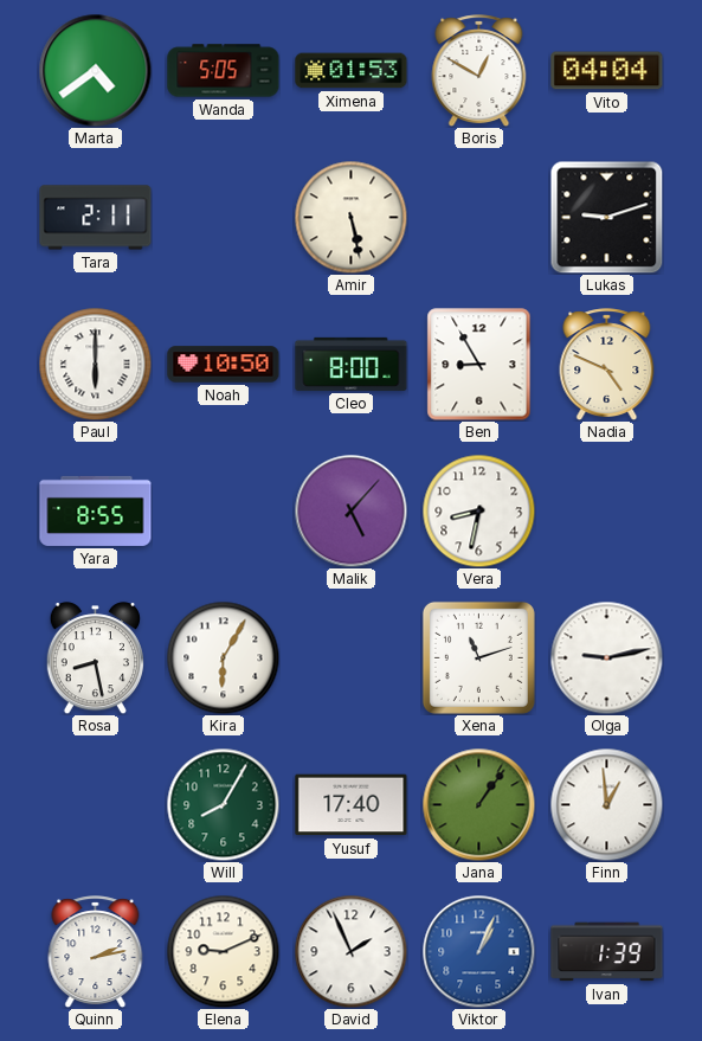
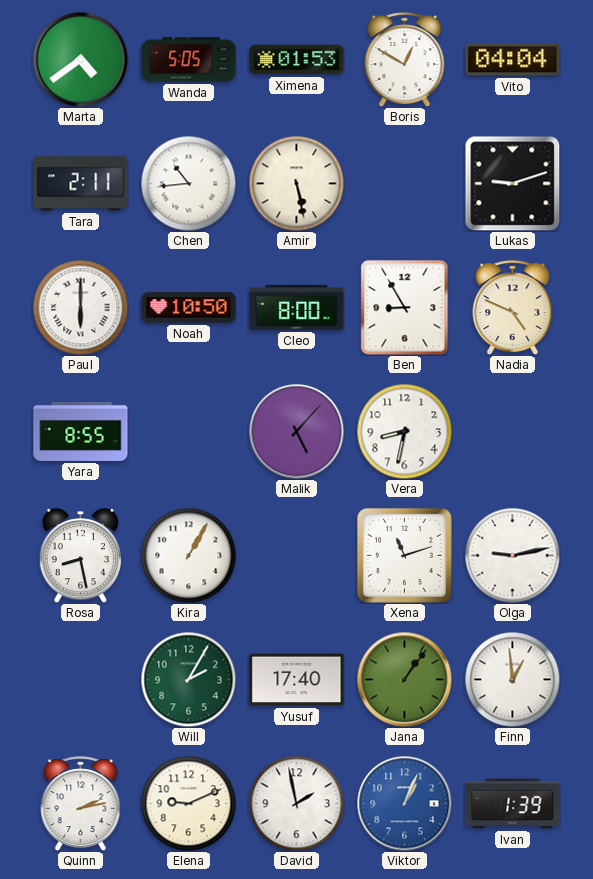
Chen: none -> 10:44 (188, 183)
Kira: 6:05 -> 1:05 (188, 555)
Will: 8:05 -> 2:05 (188, 679)
David: 1:56 -> 1:58 (296, 803)
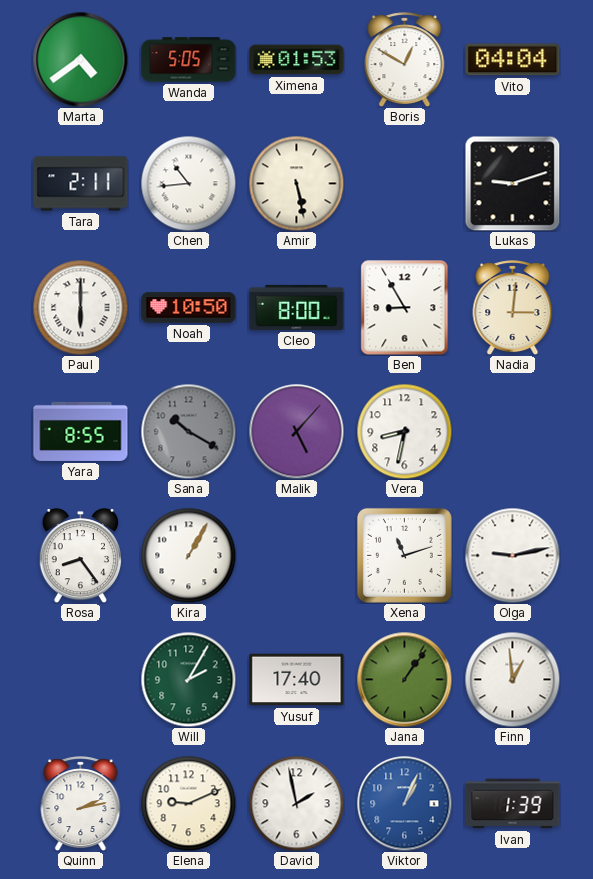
Nadia: 4:49 -> 3:01 (513, 308)
Sana: none -> 10:20 (188, 431)
Rosa: 8:28 -> 8:24 (80, 556)
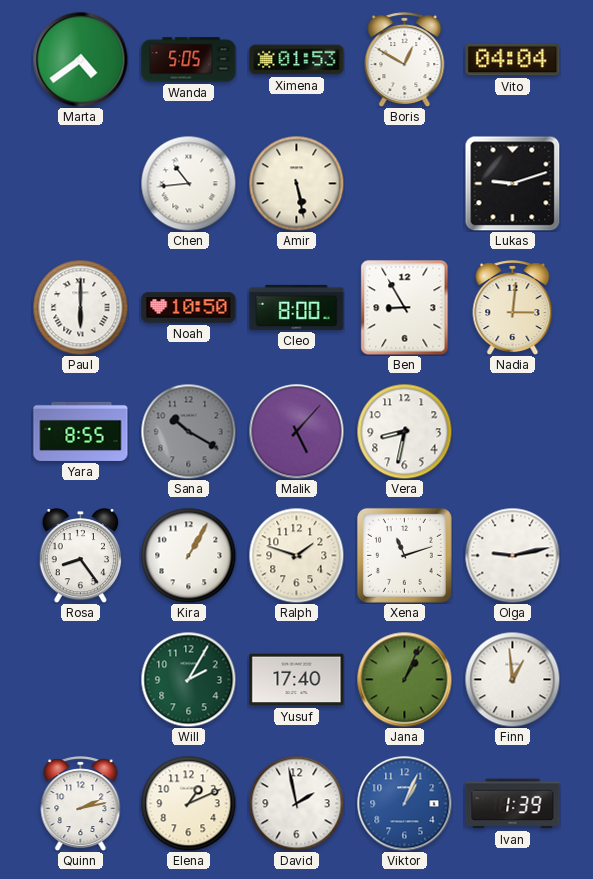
Tara: 2:11 -> none (81, 184)
Ralph: none -> 1:48 (296, 555)
Jana: 1:06 -> 1:04 (404, 679)
Elena: 9:11 -> 1:11 (188, 803)
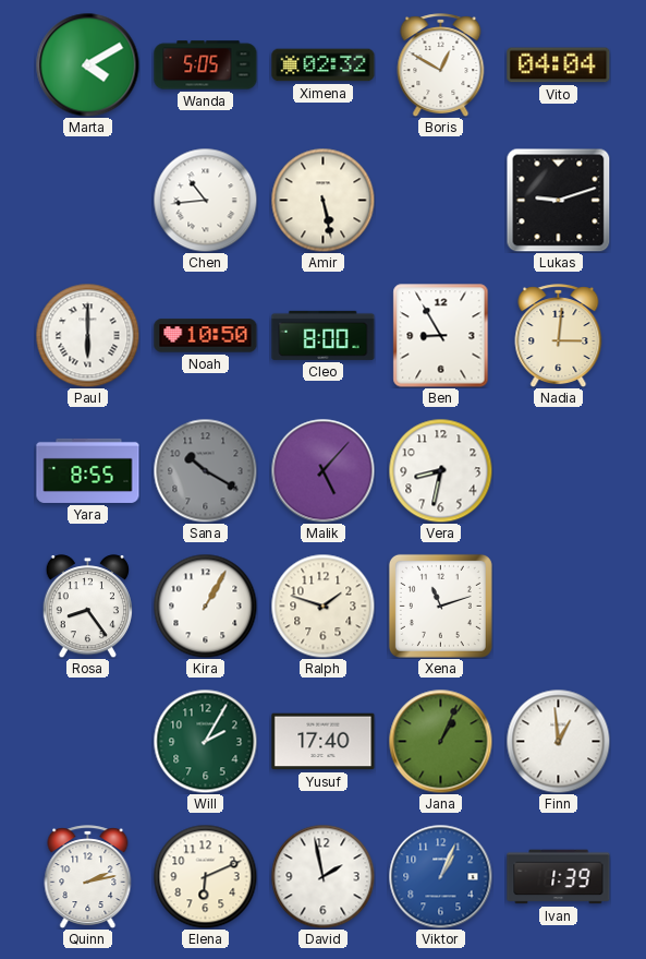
Marta: 4:39 -> 4:10 (87, 64)
Ximena: 01:53 -> 02:32 (324, 65)
Olga: 9:13 -> none (512, 555)
Elena: 1:11 -> 6:11 (205, 876)
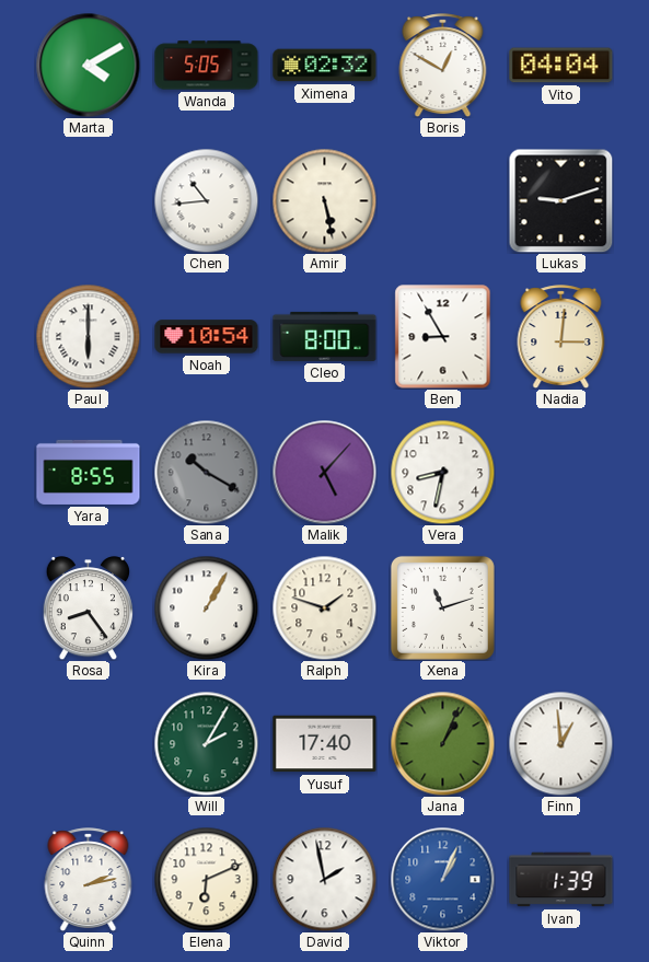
Noah: 10:50 -> 10:54 (207, 337)
